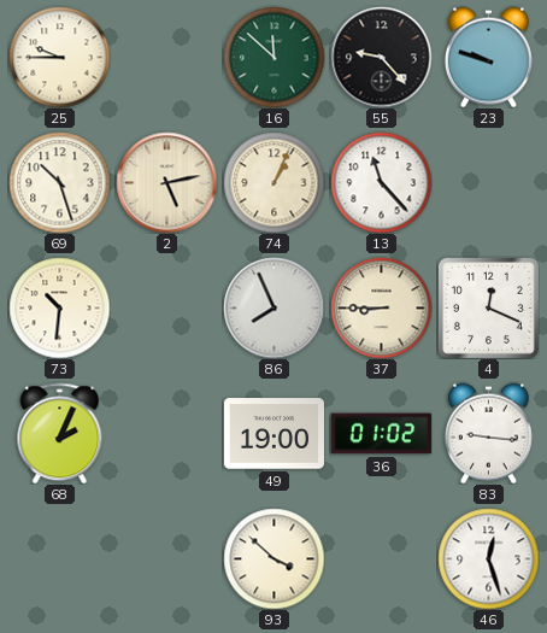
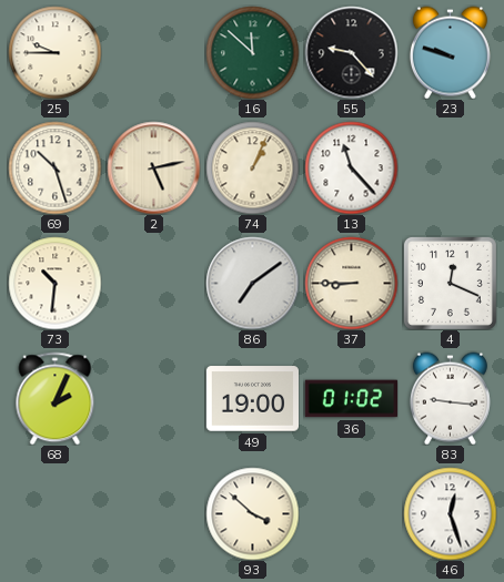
86: 7:56 -> 7:09 (252, 283)
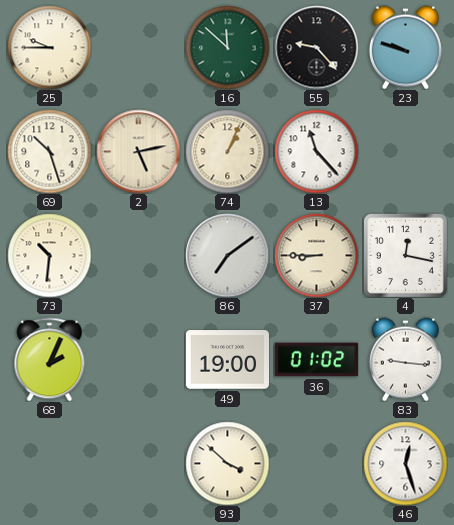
4: 12:19 -> 12:17 (405, 255)
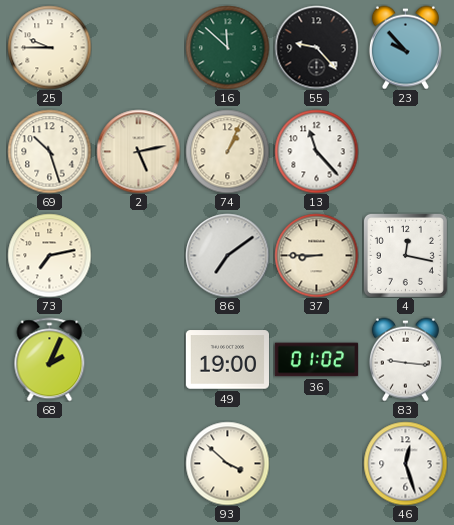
23: 9:48 -> 9:53 (405, 47)
73: 10:31 -> 7:13 (49, 255)
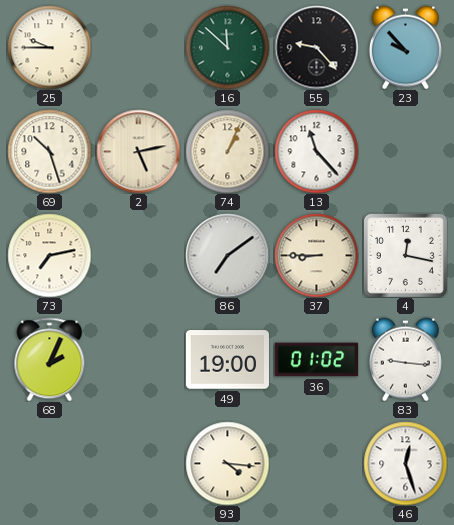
93: 3:52 -> 4:16 (227, 463)
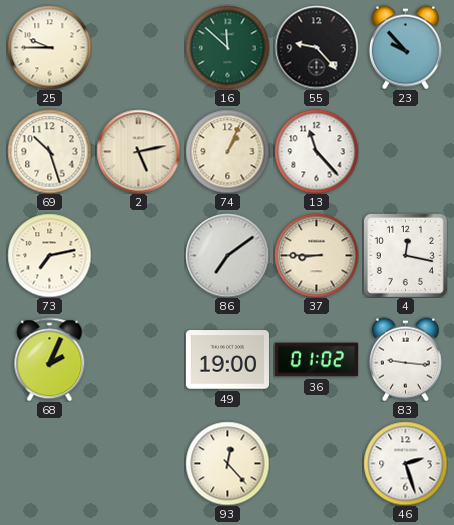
93: 4:16 -> 12:23 (227, 463)
46: 12:27 -> 2:27 (405, 463)
